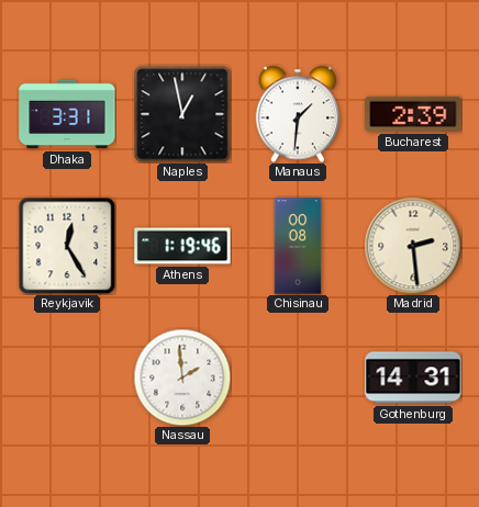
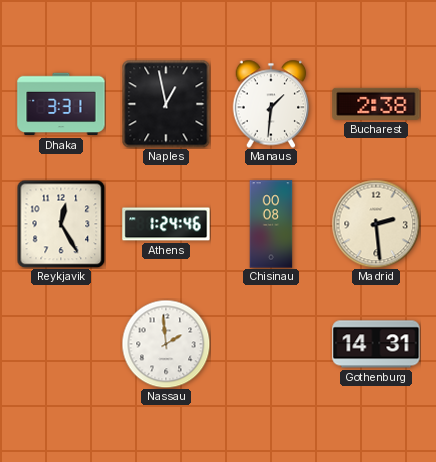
Bucharest: 2:39 -> 2:38 (376, 104)
Athens: 1:19 -> 1:24 (166, 224)
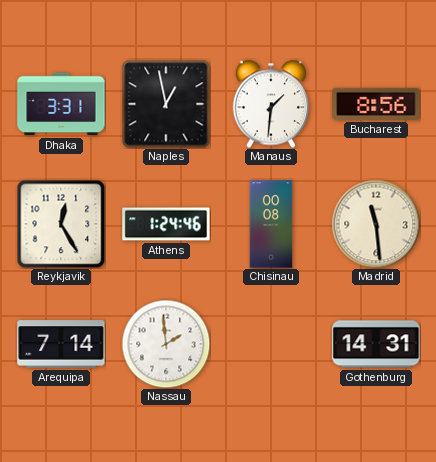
Bucharest: 2:38 -> 8:56 (376, 104)
Madrid: 2:29 -> 11:29 (376, 224)
Arequipa: none -> 7:14 (61, 344)
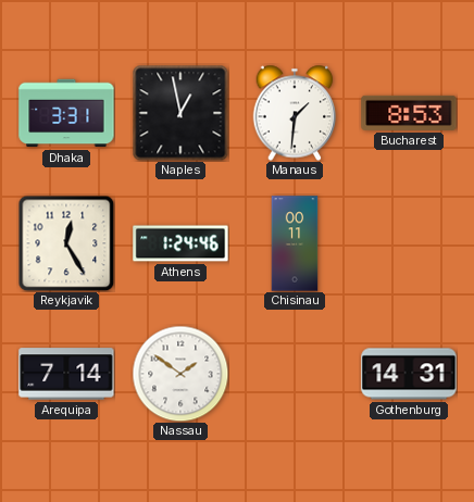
Bucharest: 8:56 -> 8:53 (409, 113)
Chisinau: 00:08 -> 00:11 (295, 243)
Madrid: 11:29 -> none (376, 224)
Nassau: 1:59 -> 1:51 (180, 374)
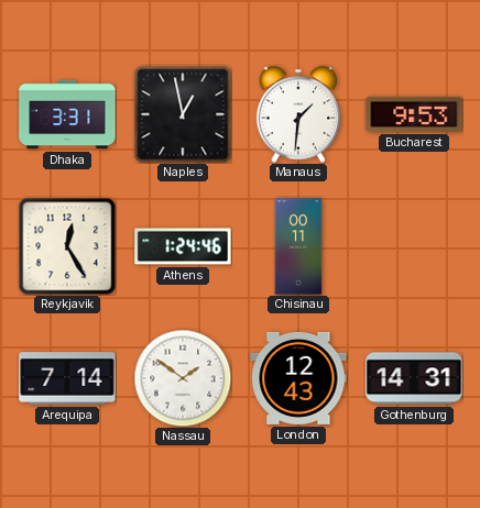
Bucharest: 8:53 -> 9:53 (414, 114)
London: none -> 12:43 (298, 378)
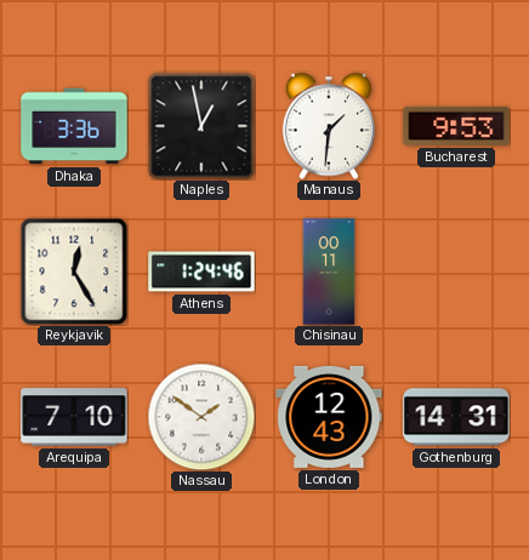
Dhaka: 3:31 -> 3:36 (74, 126)
Arequipa: 7:14 -> 7:10 (74, 417)
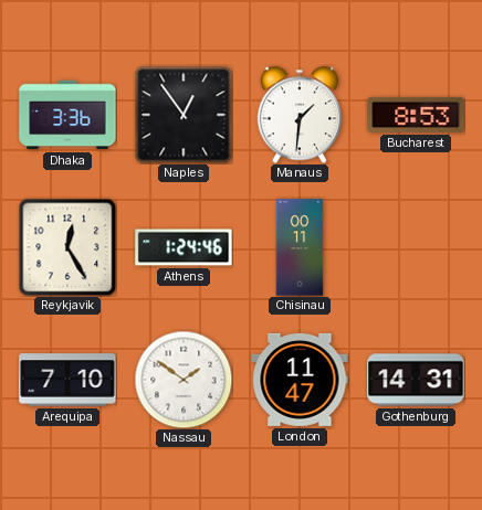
Naples: 12:58 -> 12:54 (184, 115)
Bucharest: 9:53 -> 8:53 (416, 115)
London: 12:43 -> 11:47 (300, 380)
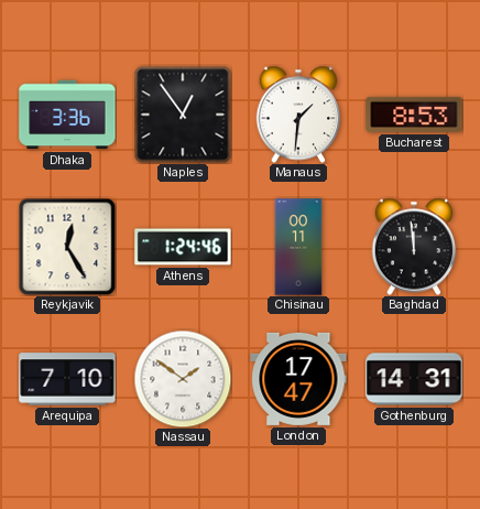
Baghdad: none -> 11:59 (414, 247)
London: 11:47 -> 17:47 (298, 379)
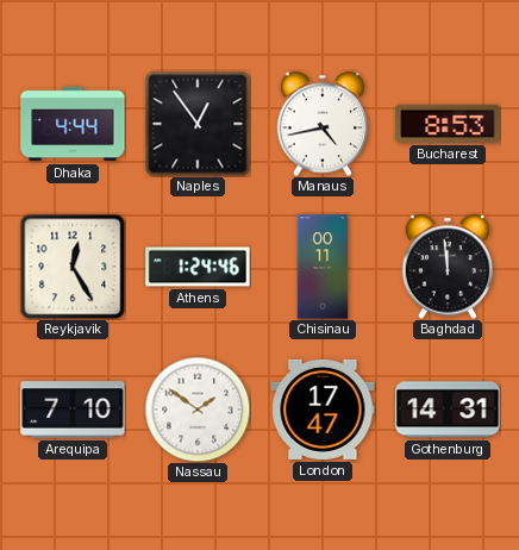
Dhaka: 3:36 -> 4:44 (73, 124)
Manaus: 1:31 -> 4:43 (323, 124)
